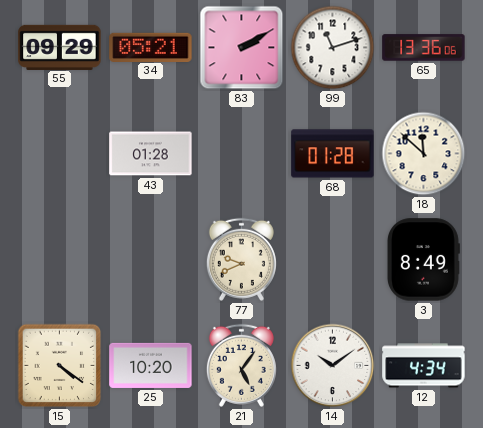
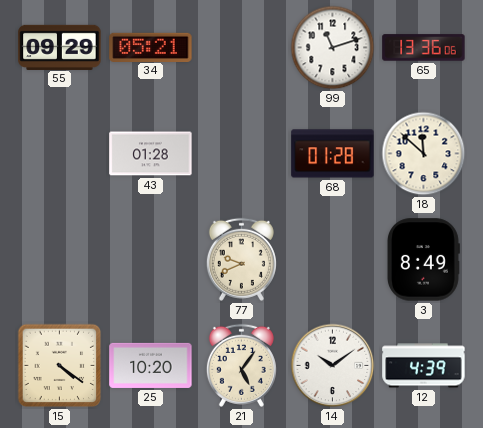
83: 2:10 -> none (242, 48)
12: 4:34 -> 4:39 (424, 366)
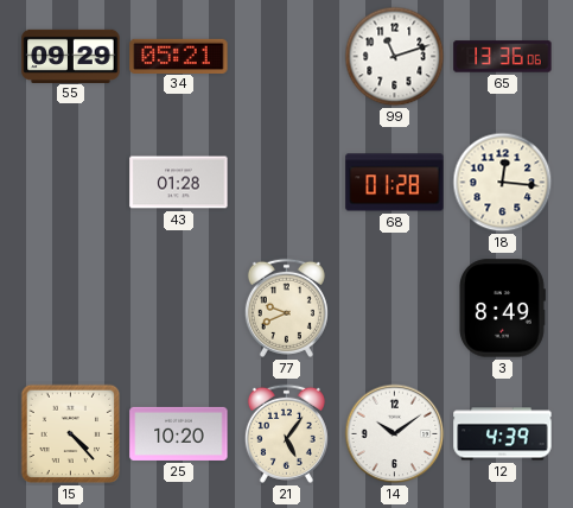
18: 11:52 -> 12:16 (503, 183)
15: 4:21 -> 4:23 (71, 434)
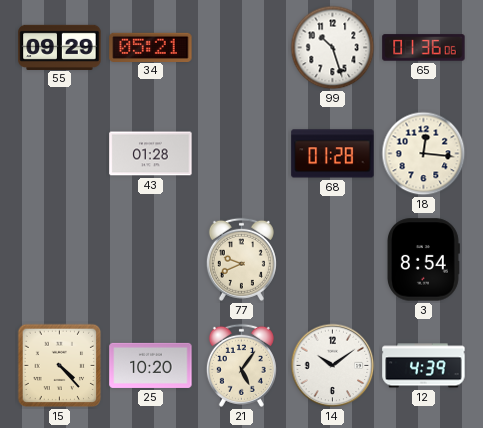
99: 11:12 -> 10:27 (333, 48)
65: 13:36 -> 01:36 (424, 48)
3: 8:49 -> 8:54 (423, 260)
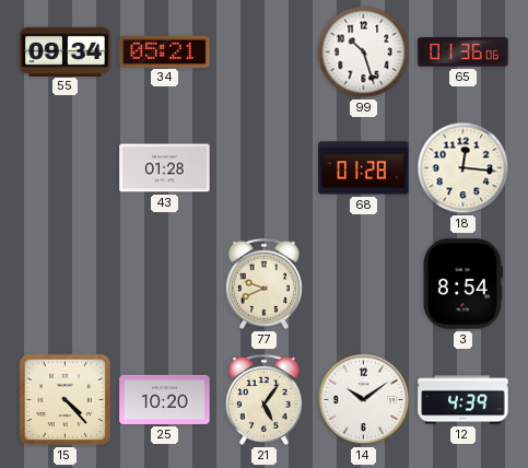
55: 09:29 -> 09:34 (66, 51)
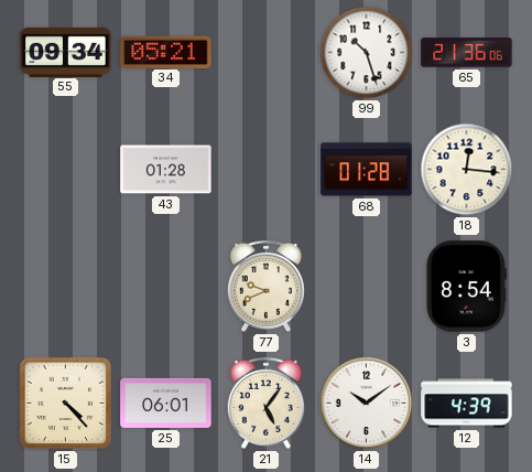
65: 01:36 -> 21:36 (467, 53)
25: 10:20 -> 06:01 (166, 403)
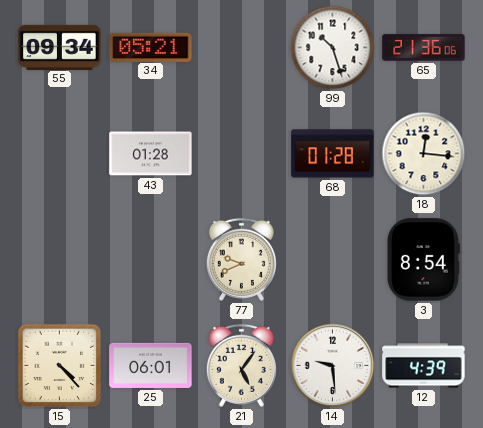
14: 10:09 -> 9:29 (333, 366)
